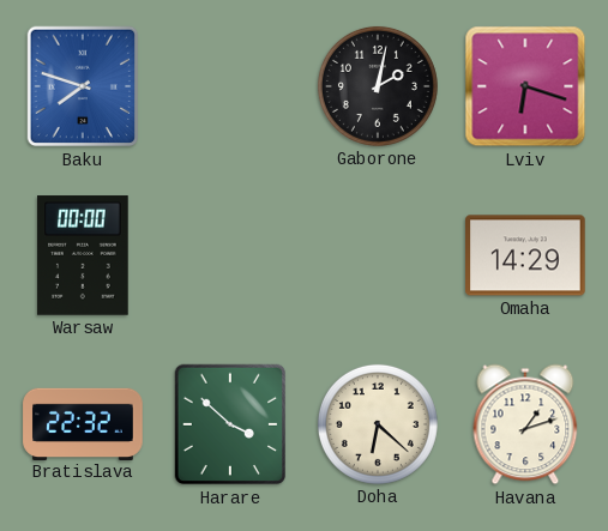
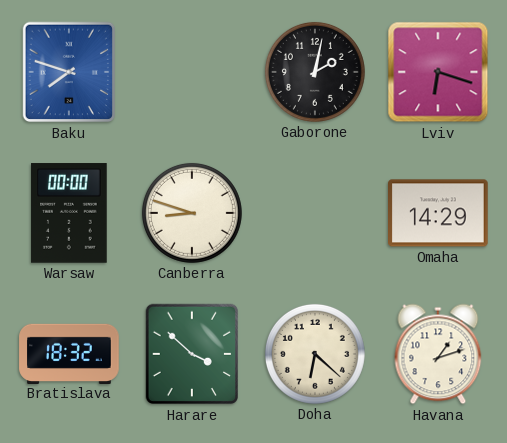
Canberra: none -> 8:48 (192, 213)
Bratislava: 22:32 -> 18:32 (69, 353)
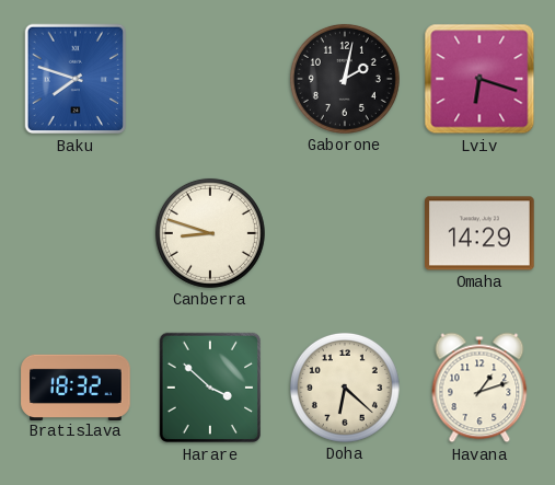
Warsaw: 00:00 -> none (69, 213)
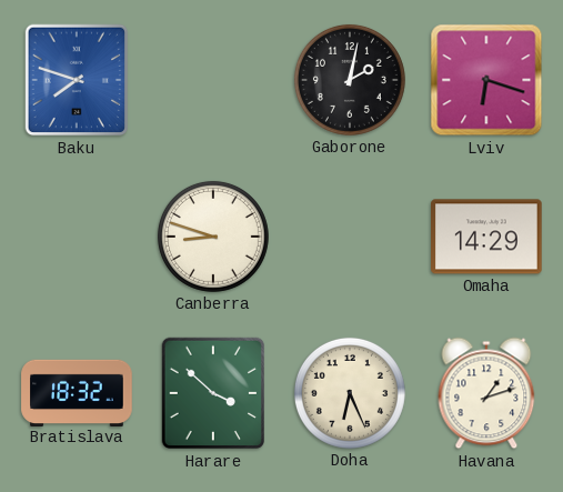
Doha: 6:22 -> 6:26 (350, 393)
